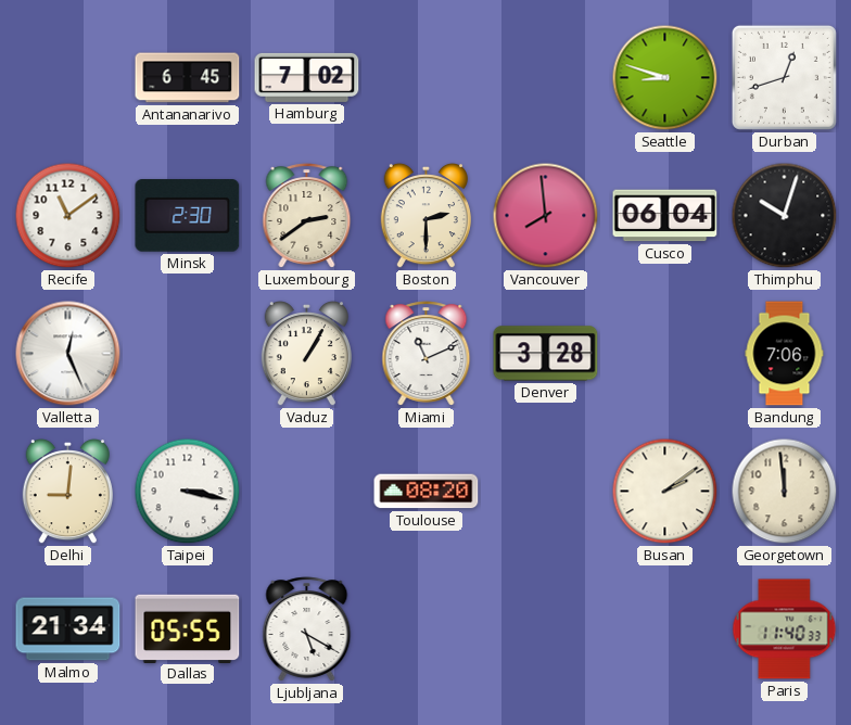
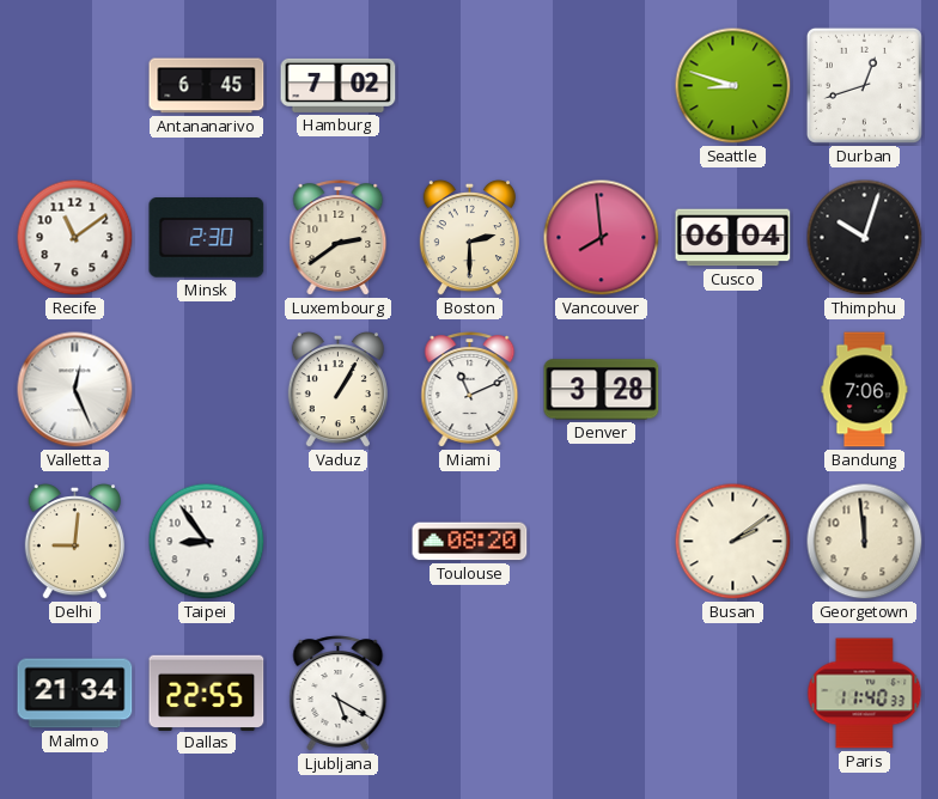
Taipei: 3:17 -> 8:54 (207, 542)
Dallas: 05:55 -> 22:55 (207, 693)
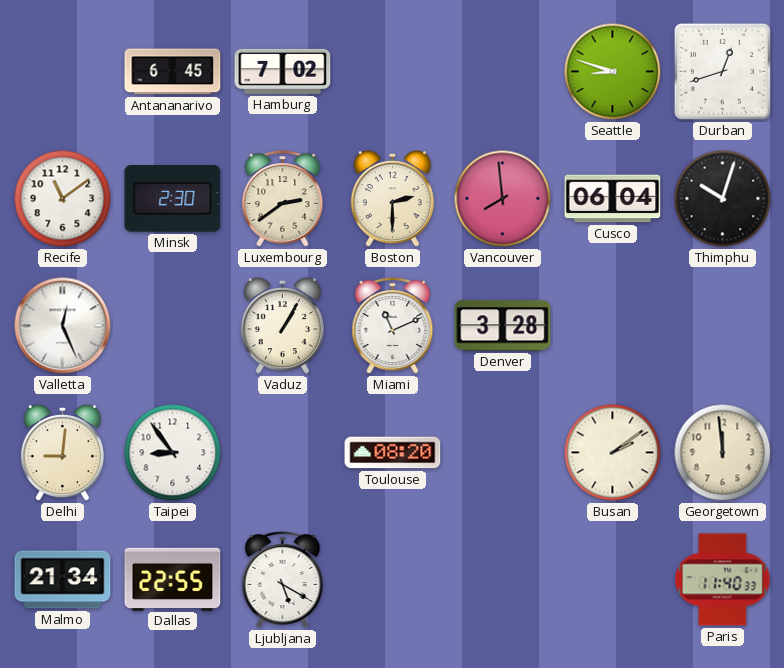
Bandung: 7:06 -> none (865, 390)
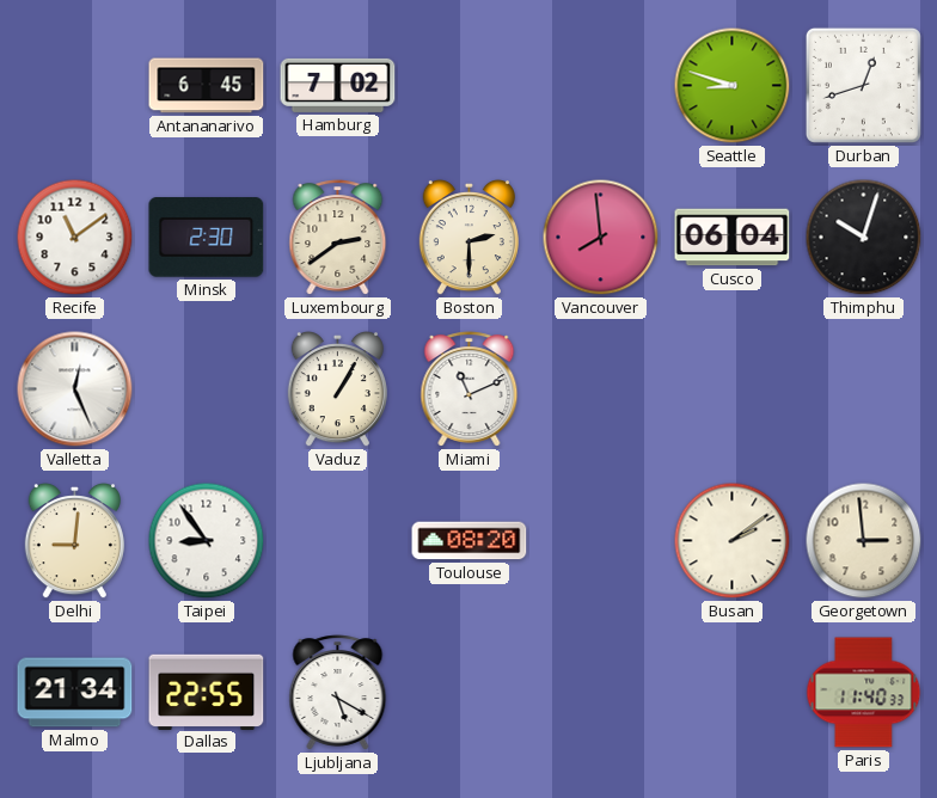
Denver: 3:28 -> none (503, 326)
Georgetown: 11:59 -> 2:59 (864, 541)
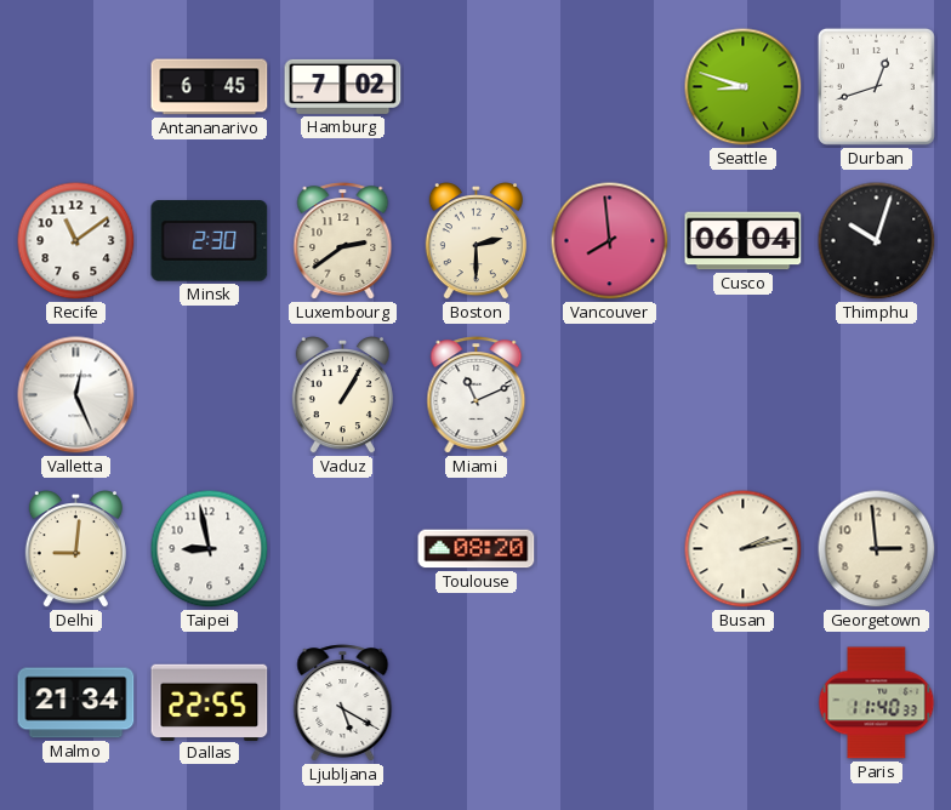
Taipei: 8:54 -> 8:58 (210, 549)
Busan: 2:09 -> 2:13 (744, 549)
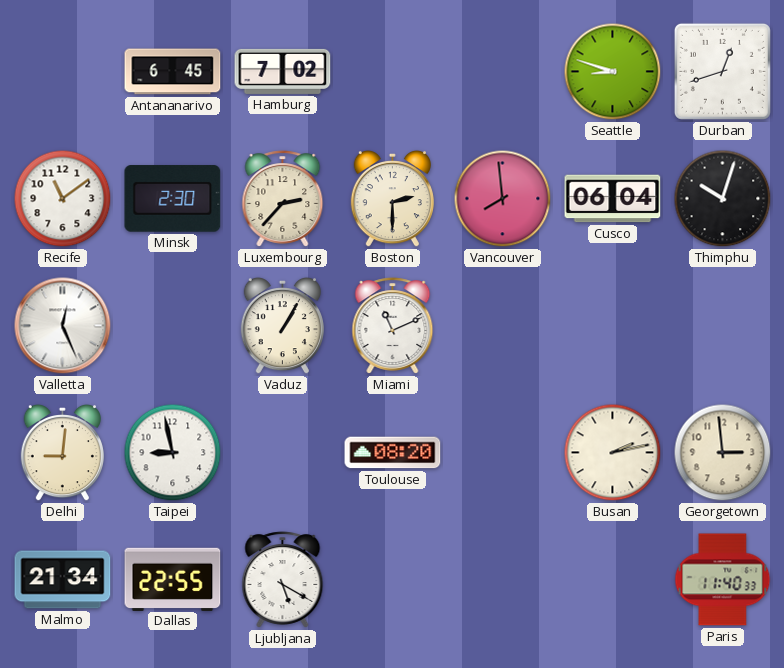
Luxembourg: 2:39 -> 2:37 (283, 199)
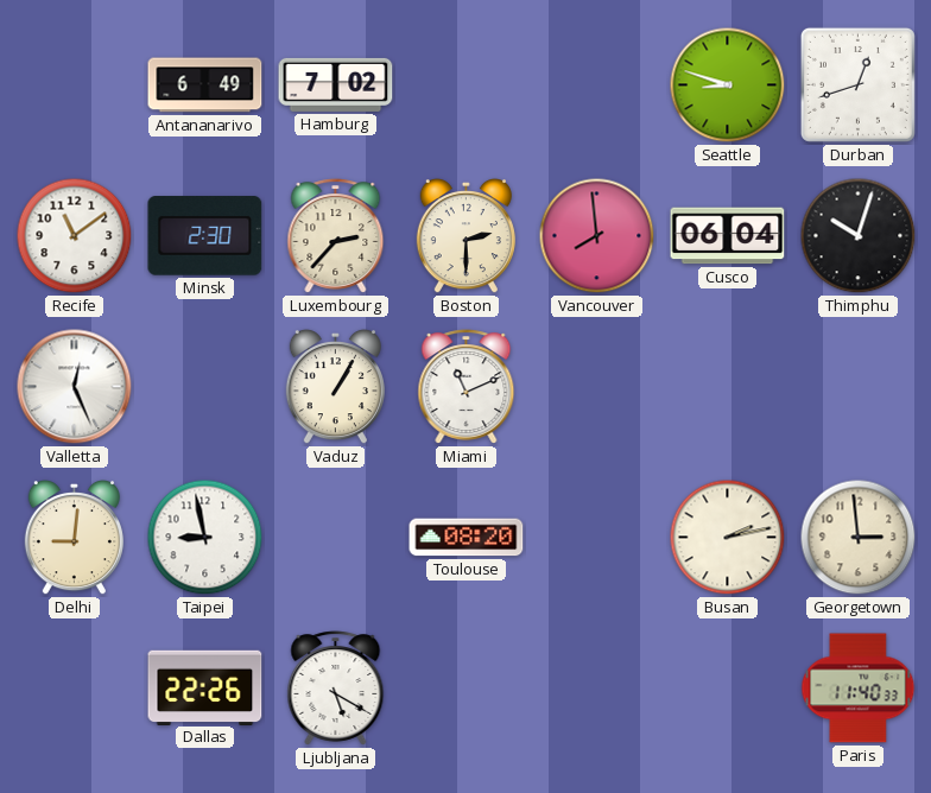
Antananarivo: 6:45 -> 6:49 (205, 85)
Malmo: 21:34 -> none (63, 580)
Dallas: 22:55 -> 22:26 (205, 687)
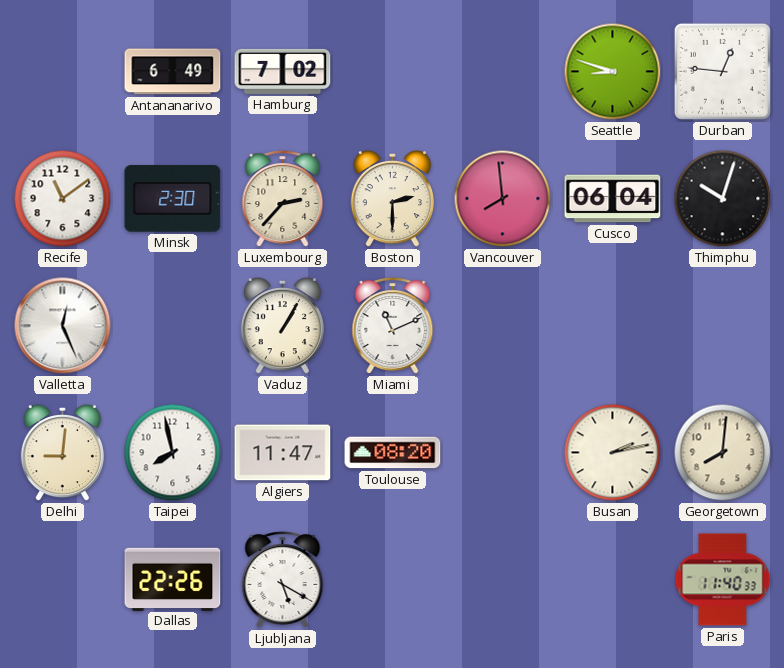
Durban: 12:42 -> 12:46 (722, 71)
Taipei: 8:58 -> 7:58 (173, 453)
Algiers: none -> 11:47 (283, 453)
Georgetown: 2:59 -> 8:01 (723, 453)
